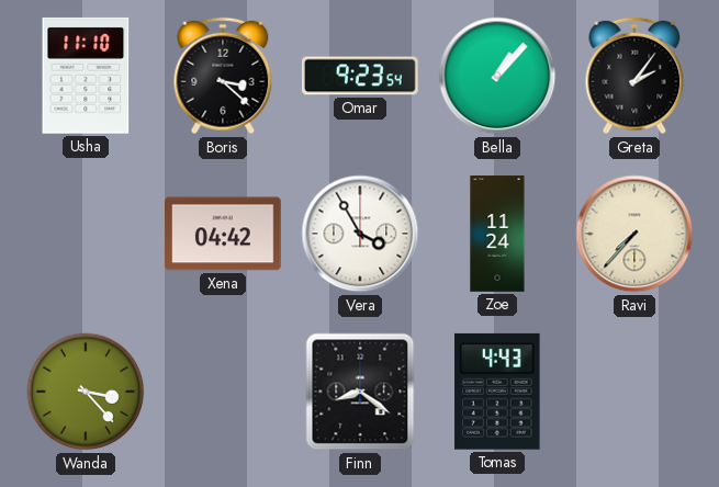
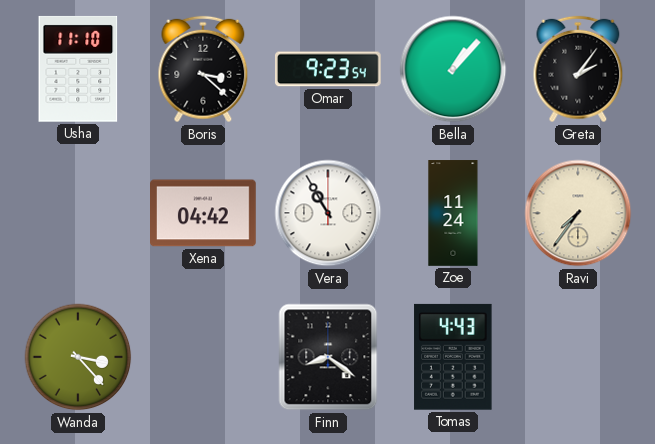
Vera: 3:55 -> 10:55 (328, 213)
Ravi: 7:37 -> 7:36 (578, 213)
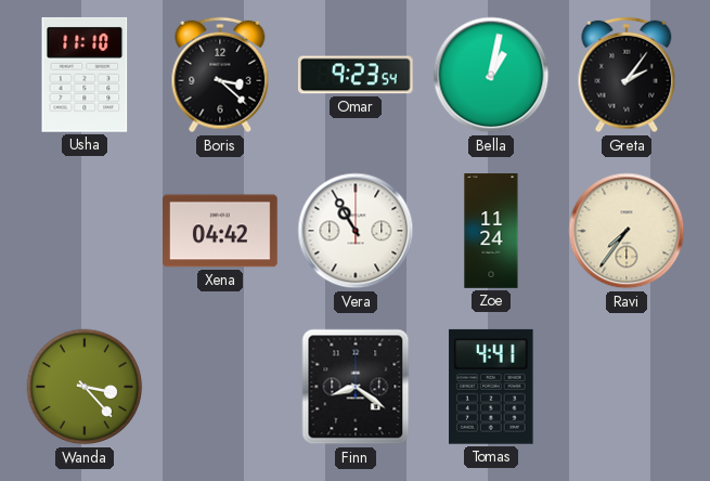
Bella: 1:07 -> 1:02 (491, 75)
Tomas: 4:43 -> 4:41 (491, 387)
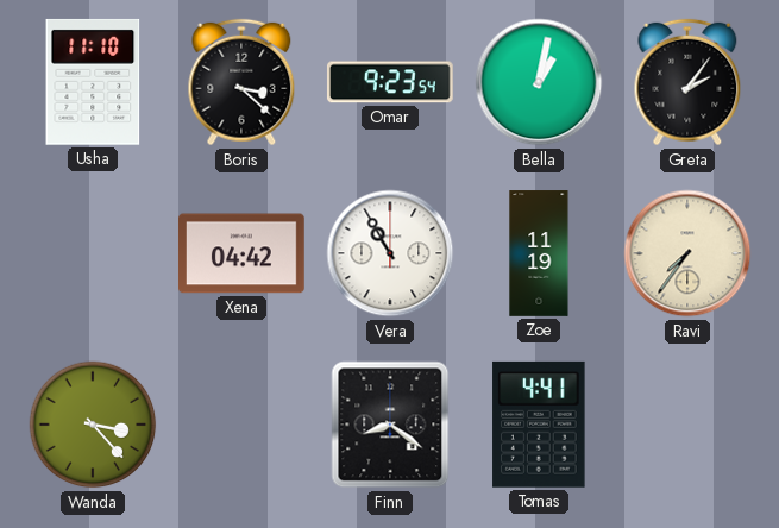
Zoe: 11:24 -> 11:19 (539, 253)
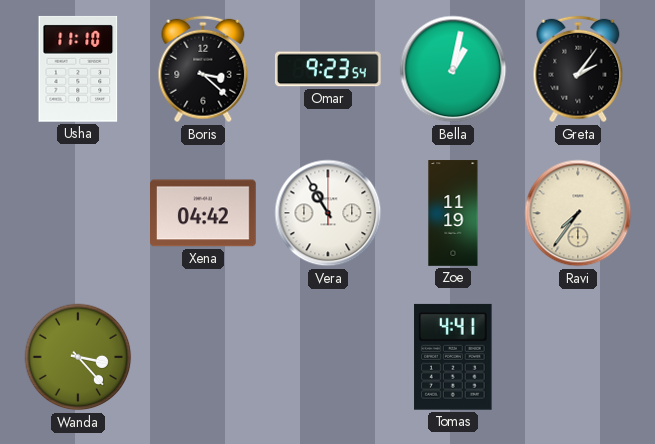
Finn: 8:21 -> none (390, 425)
